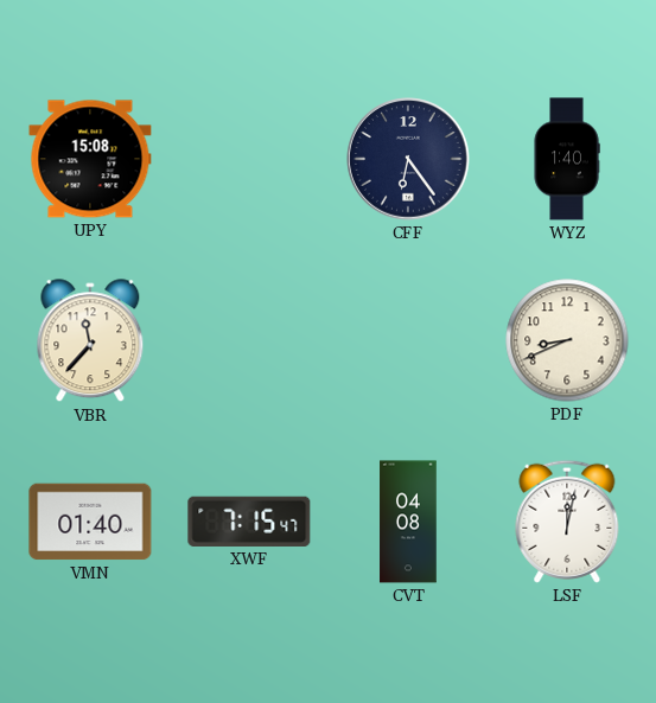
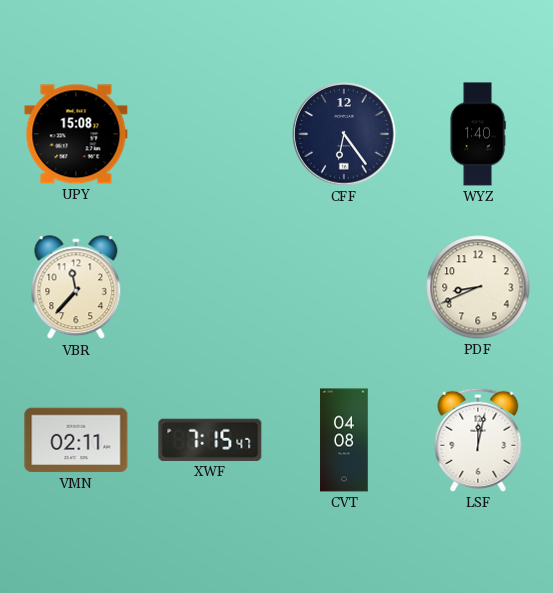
VMN: 01:40 -> 02:11 (76, 440)
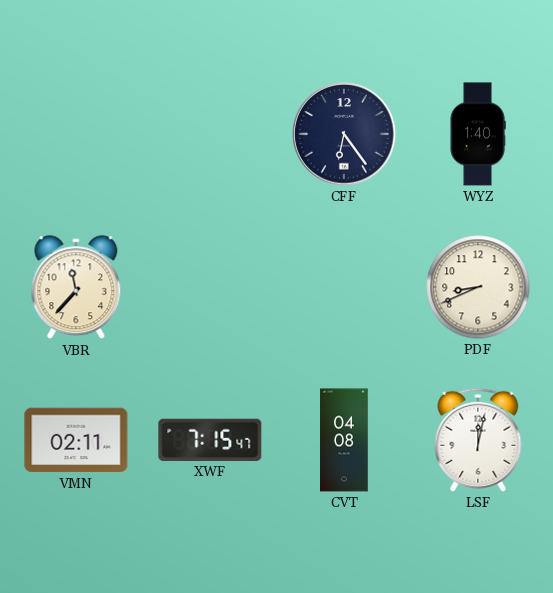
UPY: 15:08 -> none (76, 134)
